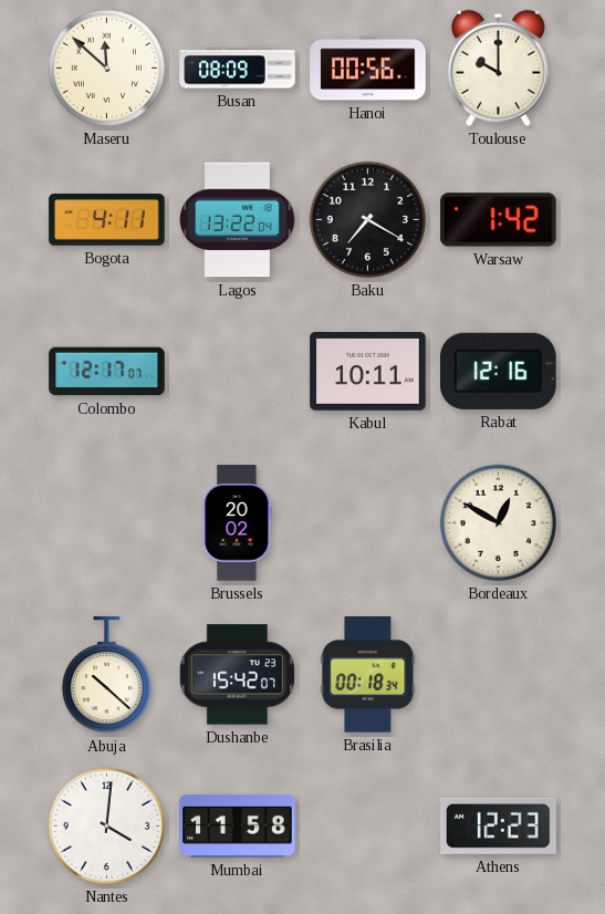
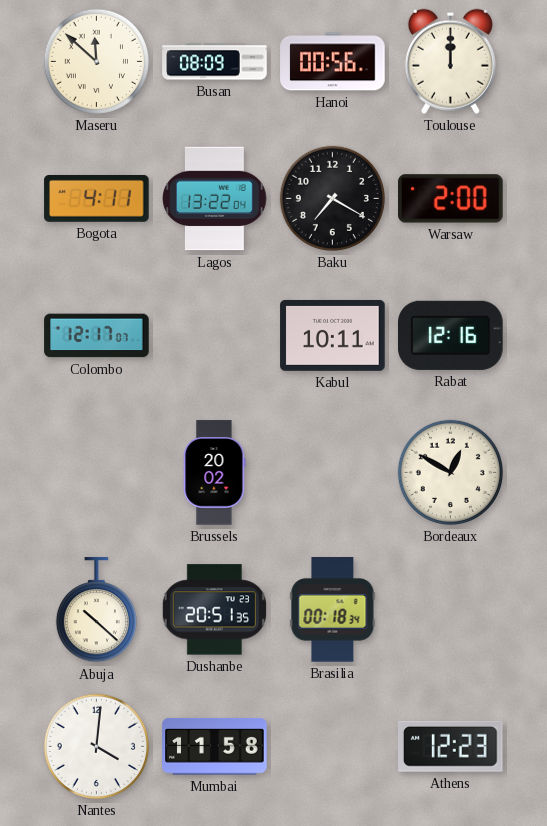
Toulouse: 10:00 -> 12:00 (450, 61)
Warsaw: 1:42 -> 2:00 (451, 199)
Dushanbe: 15:42 -> 20:51 (214, 610)
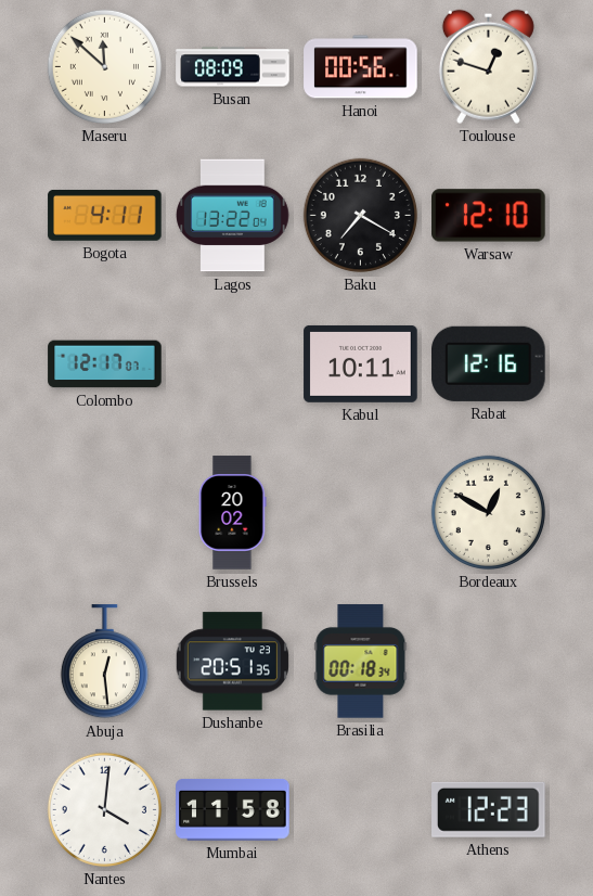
Toulouse: 12:00 -> 12:48 (488, 66)
Warsaw: 2:00 -> 12:10 (489, 216)
Abuja: 10:22 -> 12:29 (104, 662)
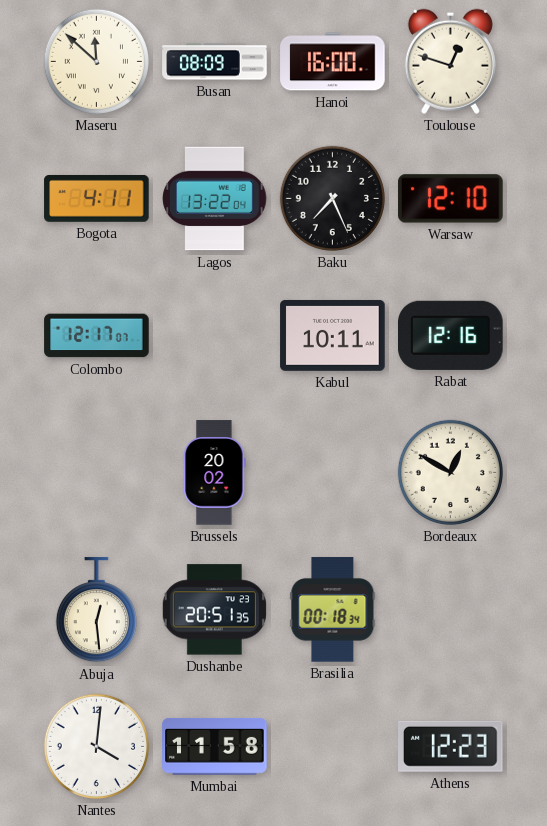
Hanoi: 00:56 -> 16:00 (333, 62)
Baku: 7:20 -> 7:26 (332, 198)
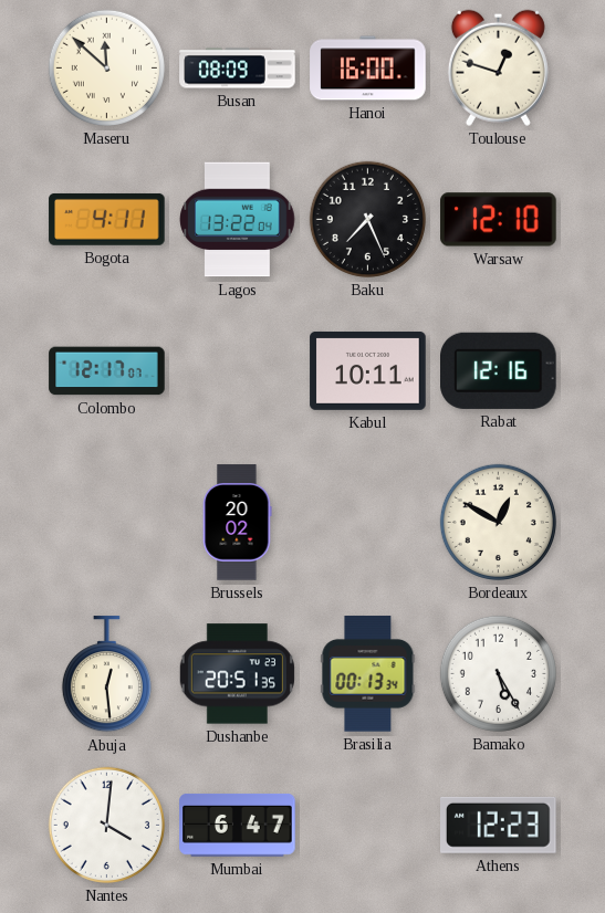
Brasilia: 00:18 -> 00:13 (368, 674)
Bamako: none -> 5:25 (498, 673)
Mumbai: 11:58 -> 6:47 (238, 825)
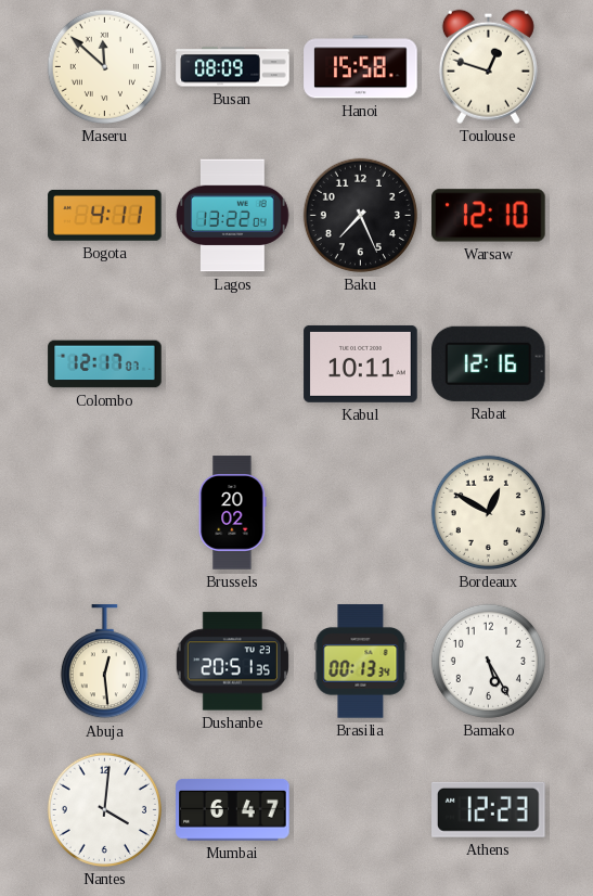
Hanoi: 16:00 -> 15:58 (361, 67)
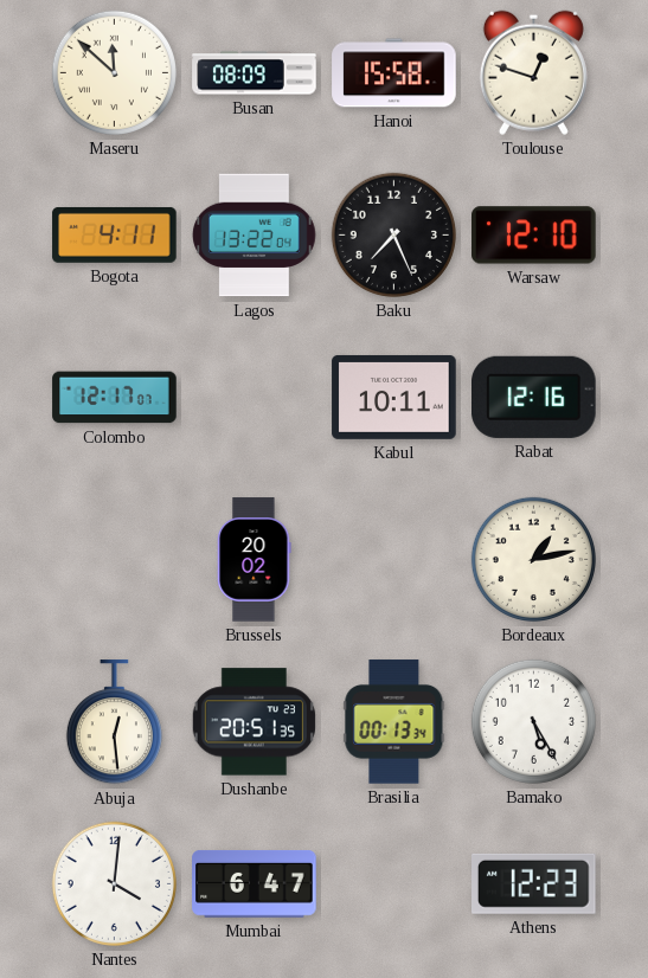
Bordeaux: 12:50 -> 1:13 (533, 559)
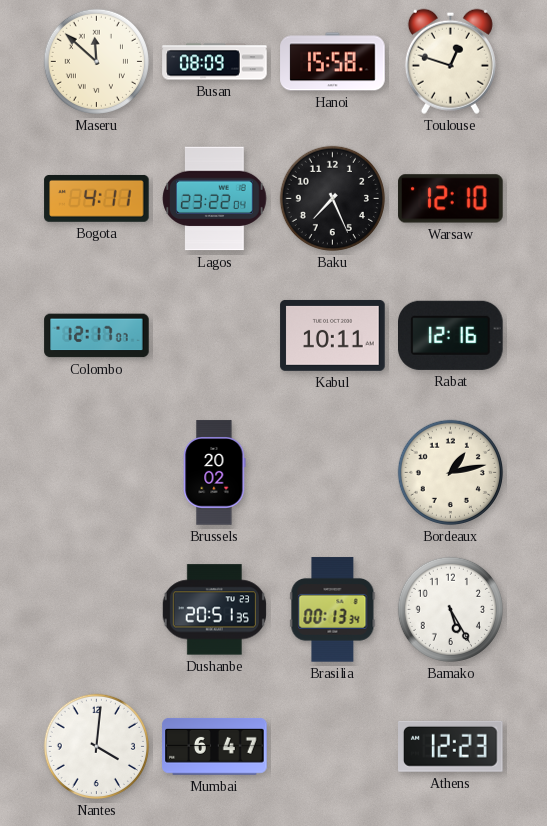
Lagos: 13:22 -> 23:22 (215, 199)
Abuja: 12:29 -> none (114, 722)
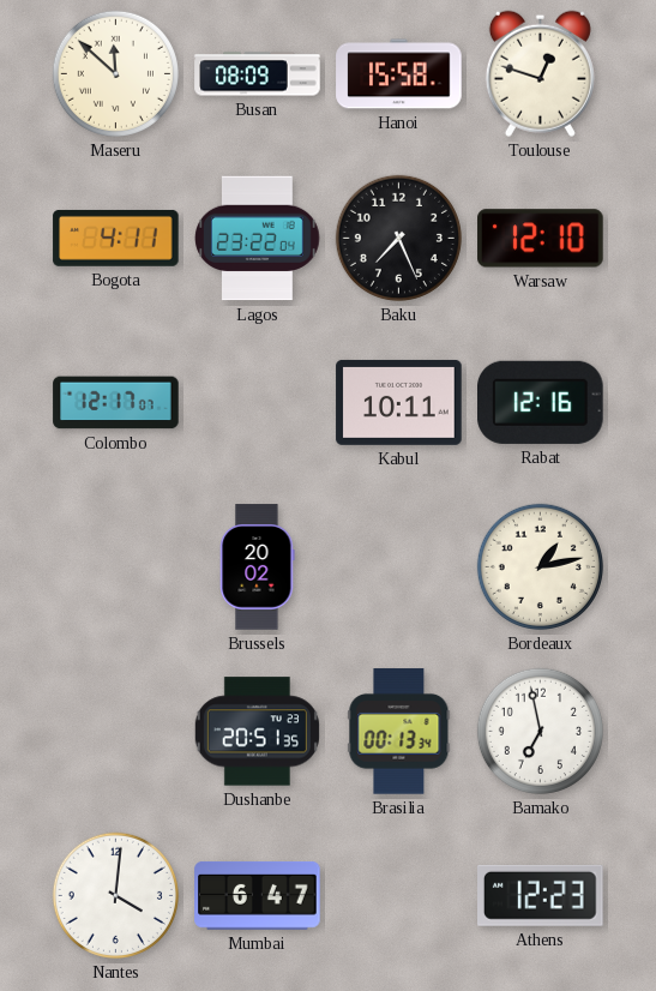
Bamako: 5:25 -> 6:58 (540, 731)
